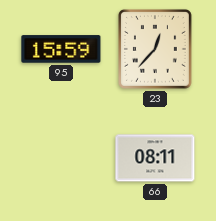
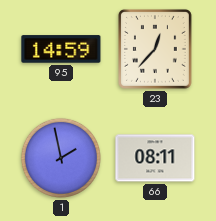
95: 15:59 -> 14:59 (61, 49)
1: none -> 1:58 (61, 158)
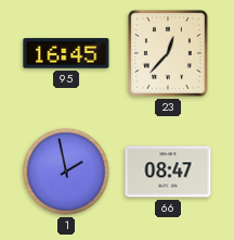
95: 14:59 -> 16:45 (66, 53)
66: 08:11 -> 08:47 (168, 172)
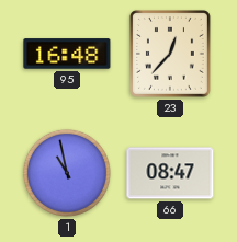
95: 16:45 -> 16:48 (67, 54)
1: 1:58 -> 10:58 (67, 173)
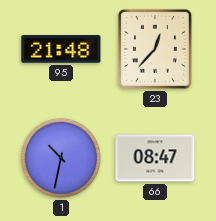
95: 16:48 -> 21:48 (61, 49)
1: 10:58 -> 10:32 (61, 158)
